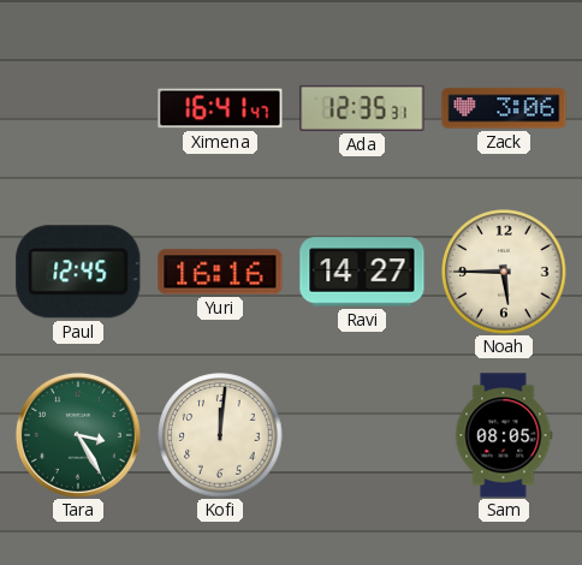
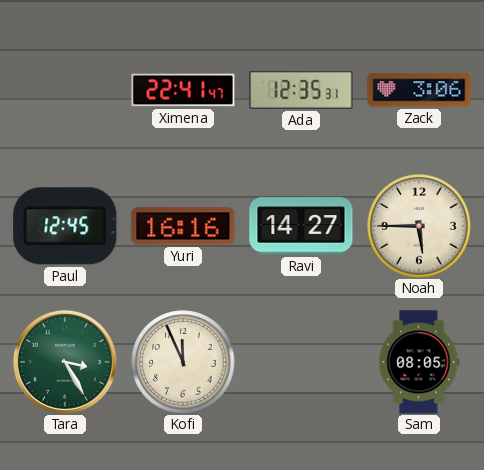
Ximena: 16:41 -> 22:41 (183, 90)
Kofi: 12:01 -> 11:56 (183, 362)
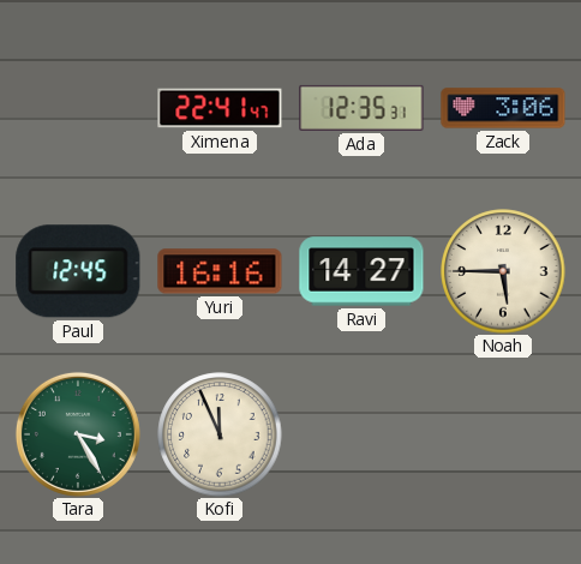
Sam: 08:05 -> none (419, 362)
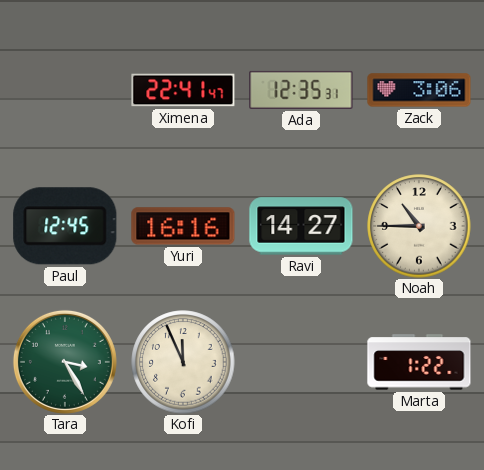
Noah: 5:45 -> 10:45 (419, 226)
Marta: none -> 1:22 (419, 362)
